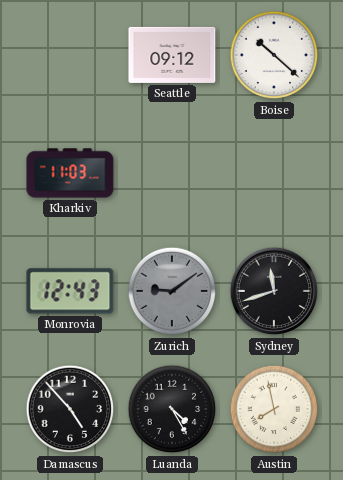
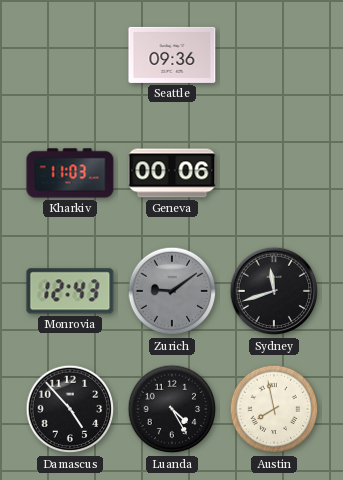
Seattle: 09:12 -> 09:36 (172, 55)
Boise: 10:22 -> none (274, 55)
Geneva: none -> 00:06 (172, 173)
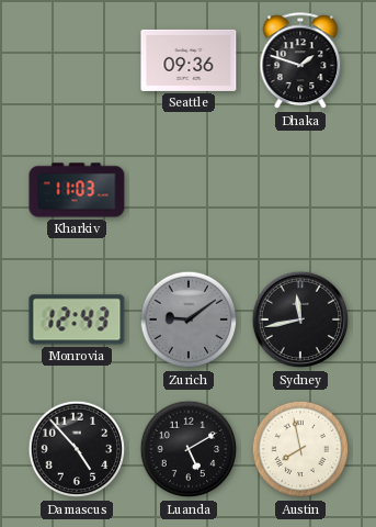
Dhaka: none -> 1:48 (300, 61)
Geneva: 00:06 -> none (172, 173)
Sydney: 11:42 -> 11:43 (300, 319)
Luanda: 4:25 -> 5:10 (189, 449)
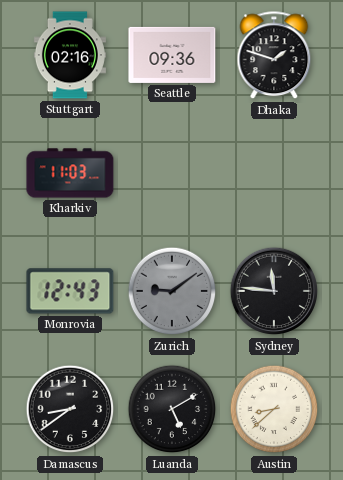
Stuttgart: none -> 02:16 (70, 55)
Sydney: 11:43 -> 11:46 (274, 291)
Damascus: 4:53 -> 8:39 (70, 409)
Austin: 7:58 -> 8:38 (274, 409)
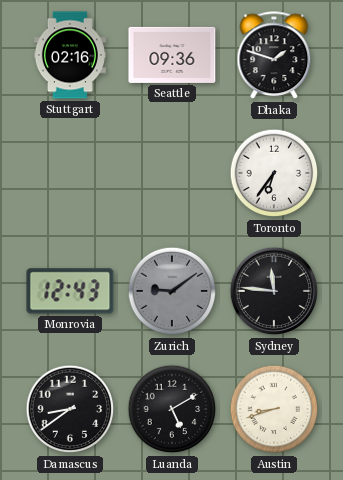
Kharkiv: 11:03 -> none (70, 173)
Toronto: none -> 6:36 (274, 173)
Austin: 8:38 -> 8:42 (274, 409)
